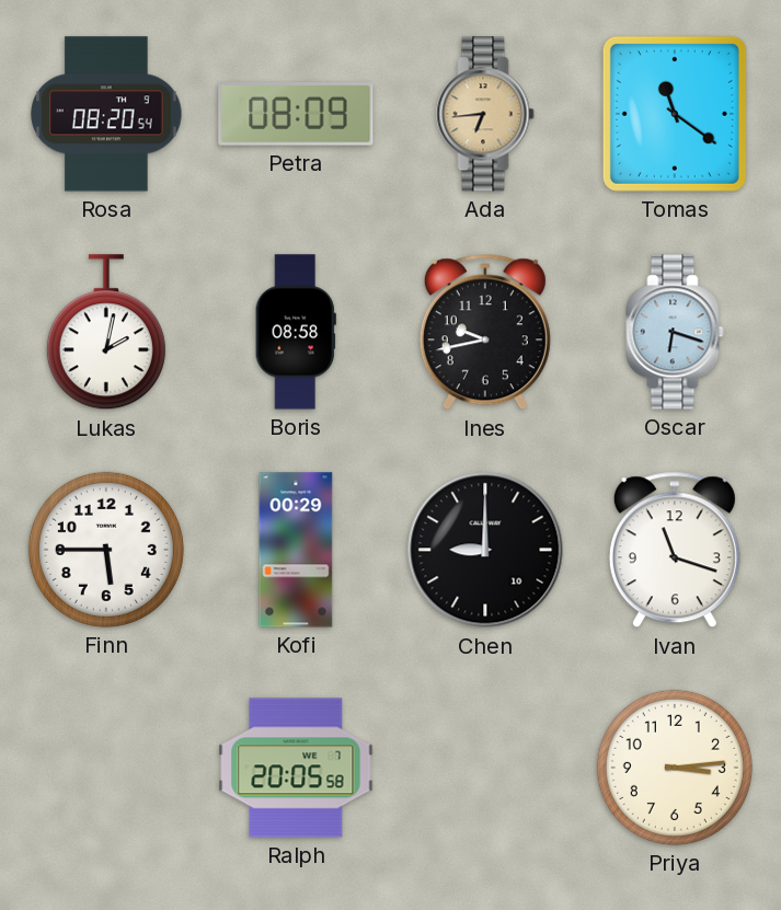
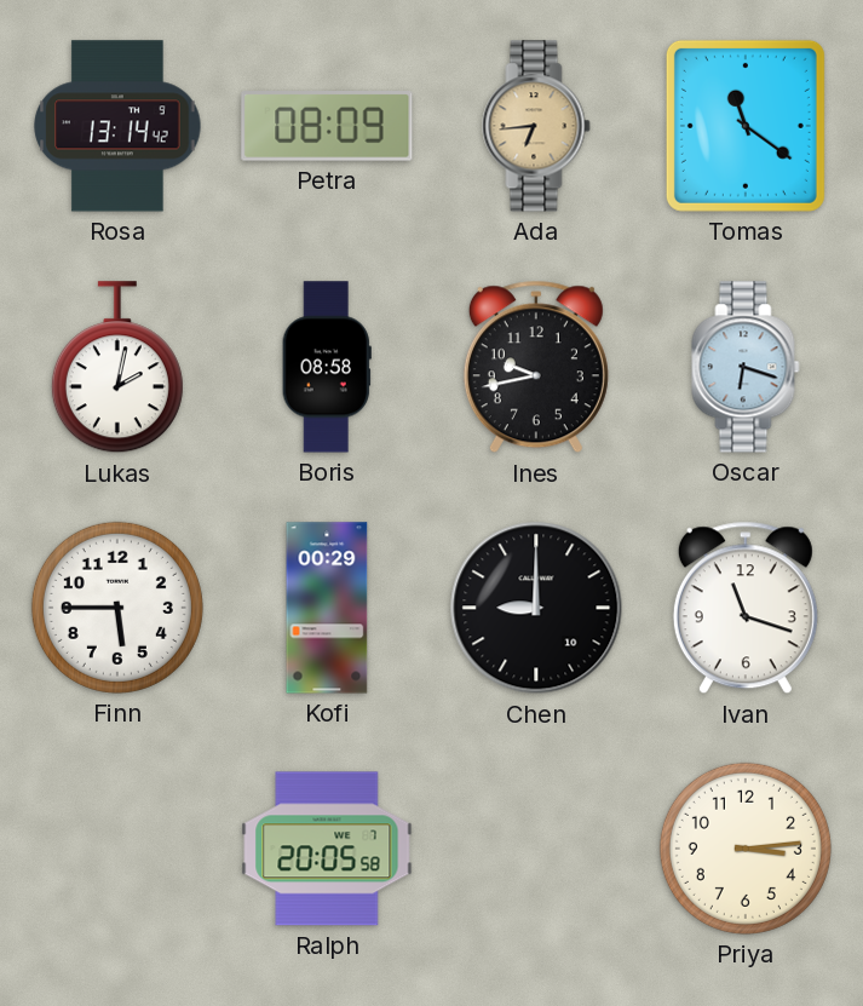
Rosa: 08:20 -> 13:14 (117, 126)
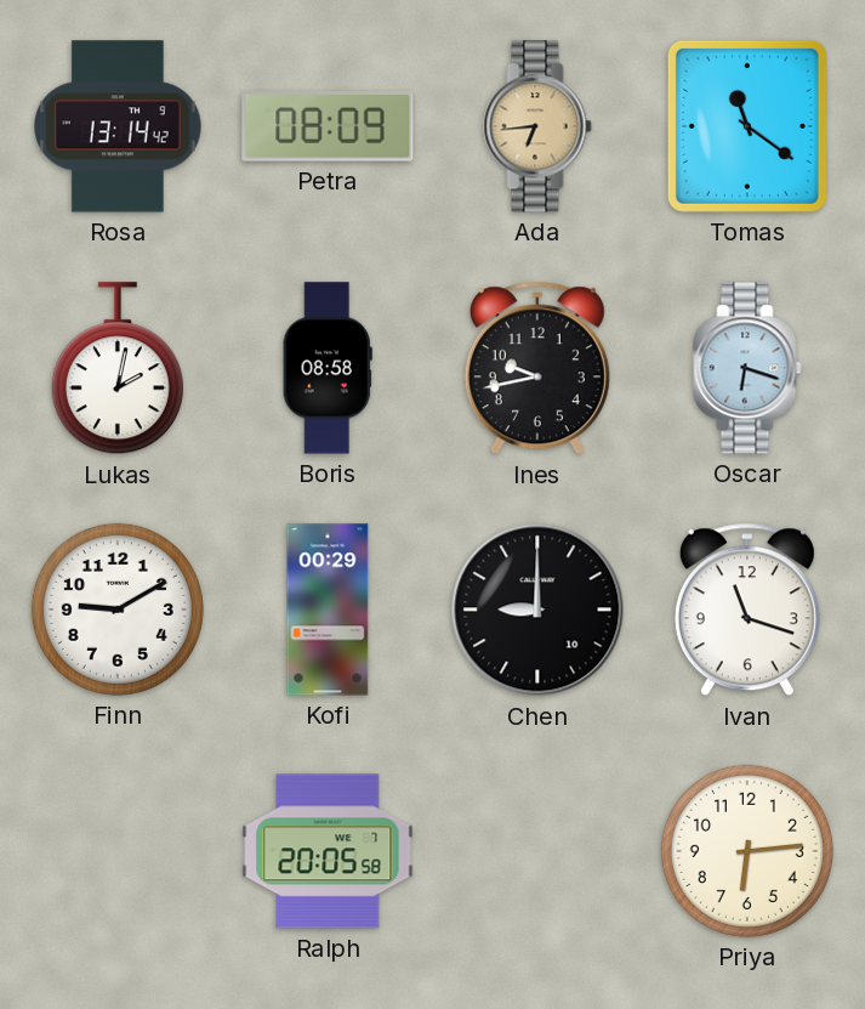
Finn: 5:45 -> 9:10 (118, 610)
Priya: 3:14 -> 6:14 (747, 851)
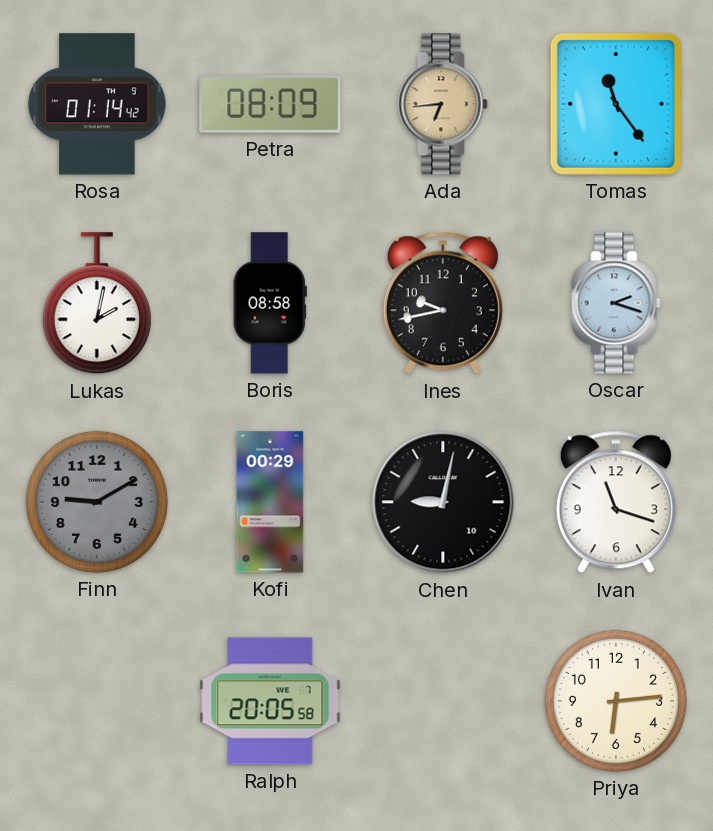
Rosa: 13:14 -> 01:14 (97, 104)
Tomas: 11:21 -> 11:24 (616, 104)
Oscar: 6:18 -> 2:18 (616, 303)
Finn dial: white -> grey (97, 502)
Chen: 9:00 -> 9:02 (443, 502)
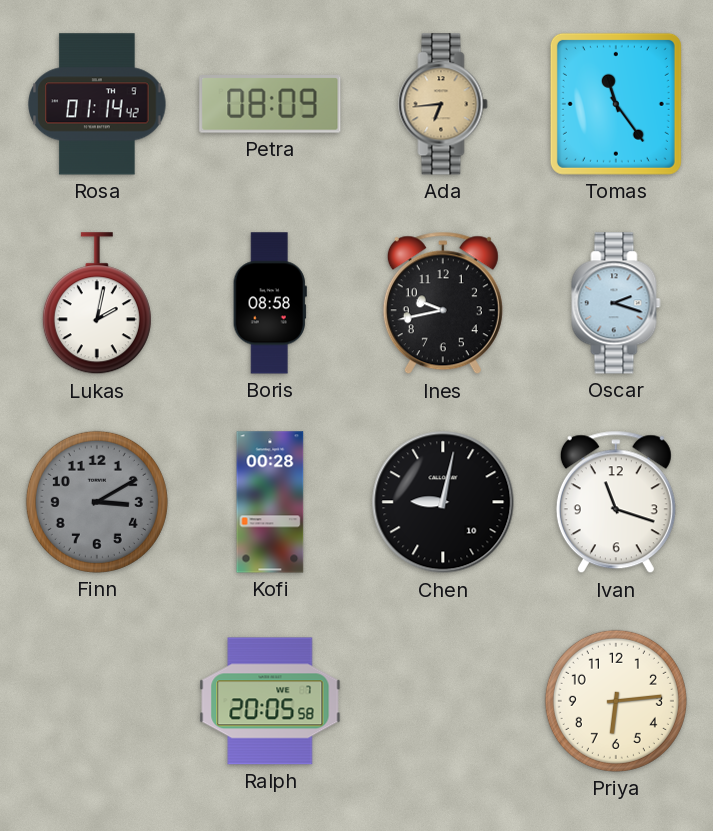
Finn: 9:10 -> 3:10 (97, 502)
Kofi: 00:29 -> 00:28 (270, 502)
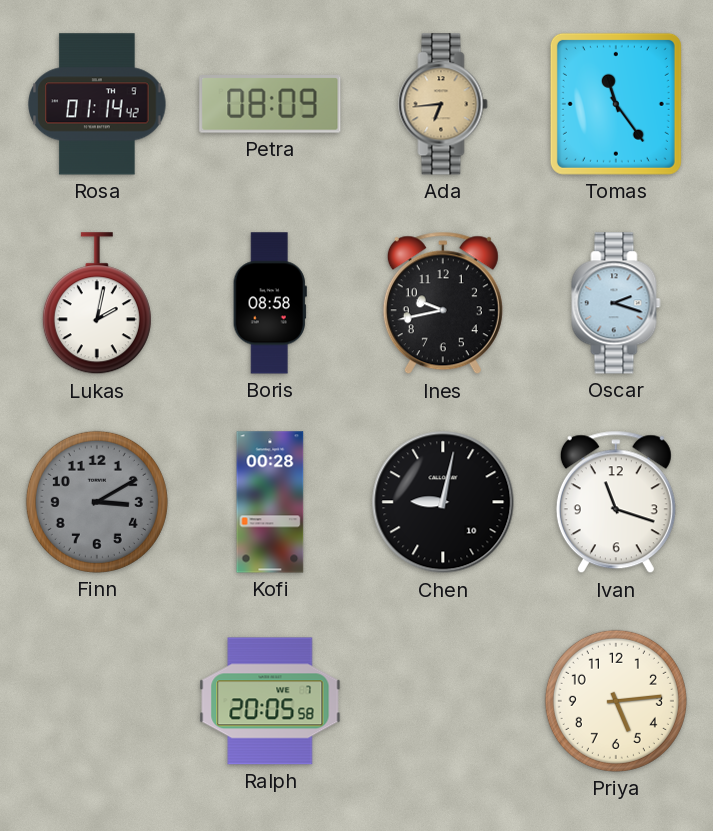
Priya: 6:14 -> 5:14 (616, 701)
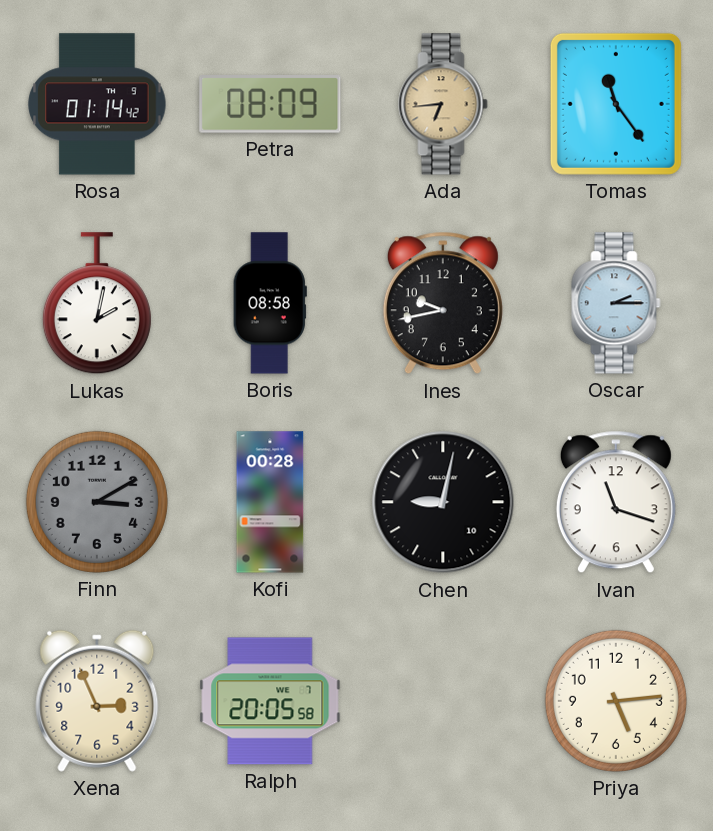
Oscar: 2:18 -> 2:15 (616, 303)
Xena: none -> 2:56 (97, 701)
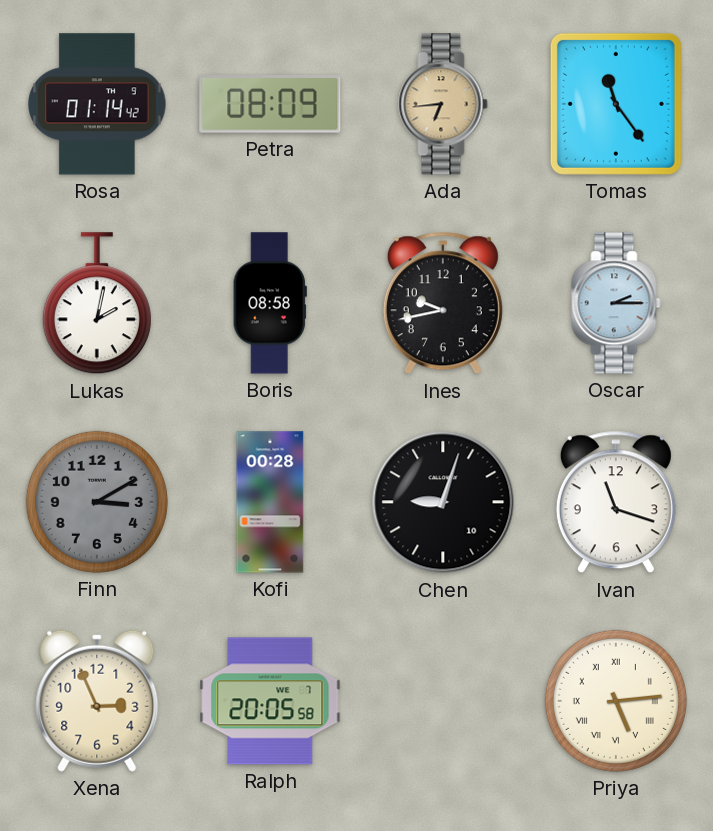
Chen: 9:02 -> 9:03 (443, 502)
Priya numerals: Arabic -> Roman (616, 701)
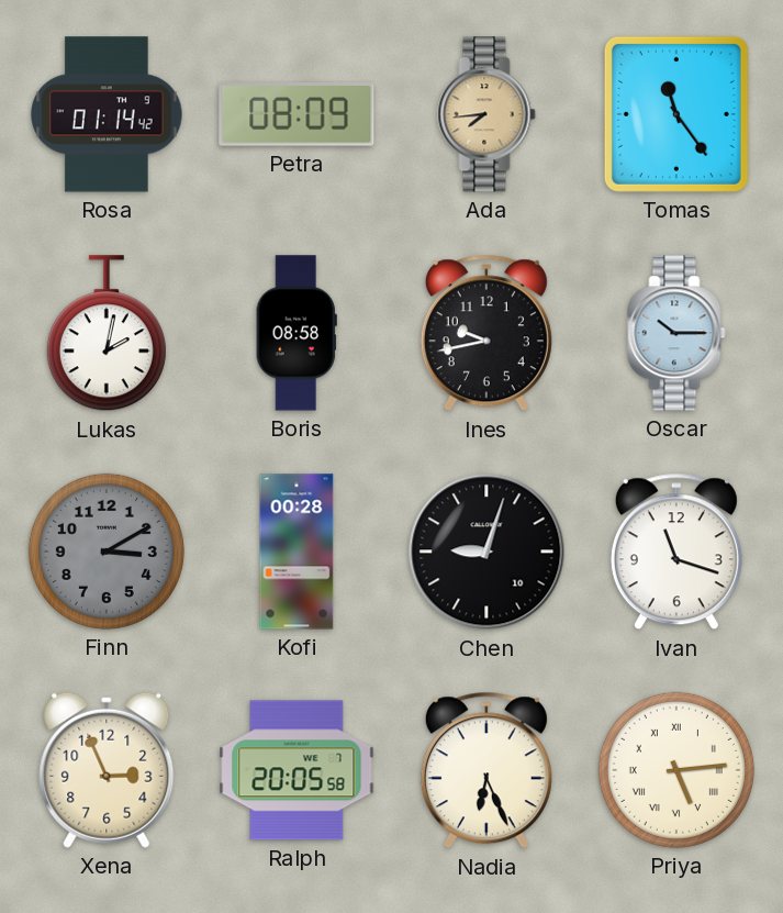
Ada: 6:44 -> 7:44 (486, 114)
Oscar: 2:15 -> 10:15 (676, 333)
Nadia: none -> 6:26 (486, 770)
